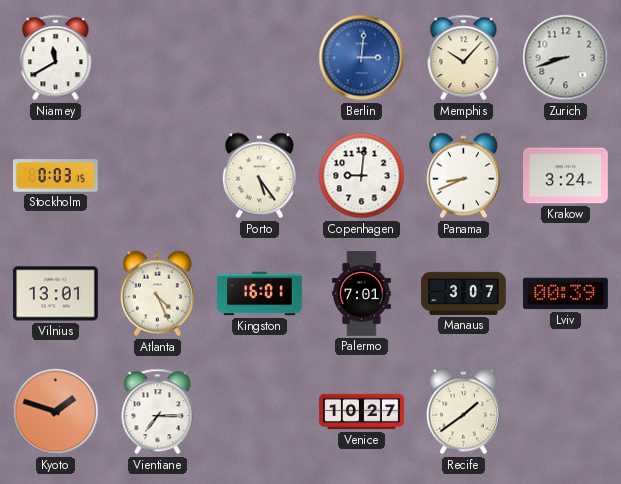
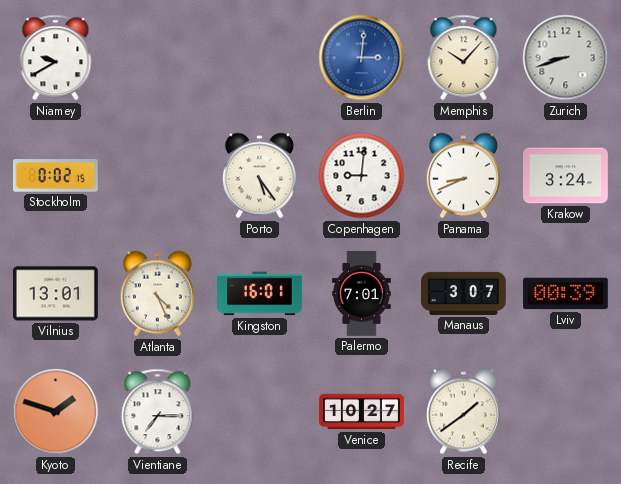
Niamey: 11:40 -> 9:40 (56, 58)
Stockholm: 0:03 -> 0:02 (55, 176)
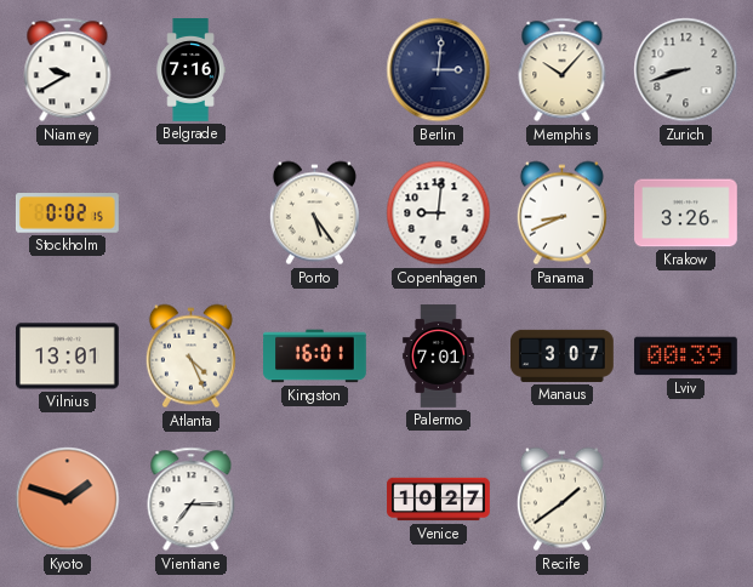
Belgrade: none -> 7:16 (190, 70)
Berlin dial: blue -> navy (439, 70)
Krakow: 3:24 -> 3:26 (686, 213)
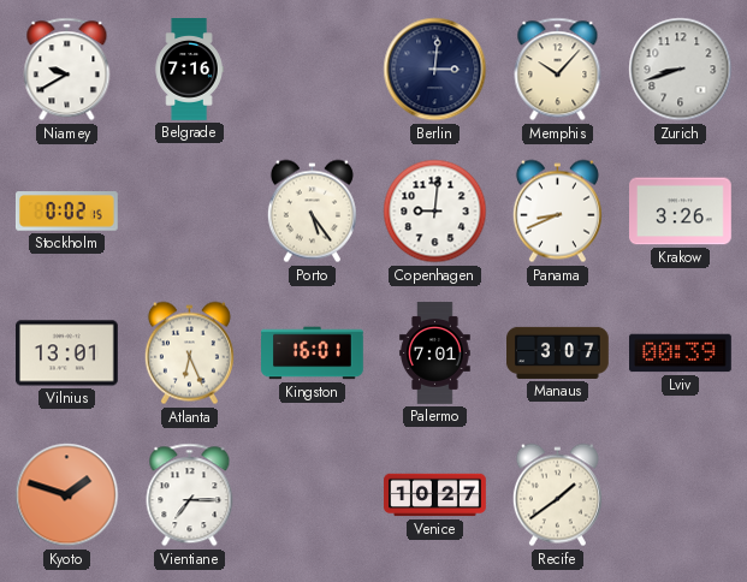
Atlanta: 4:26 -> 6:26 (189, 354)
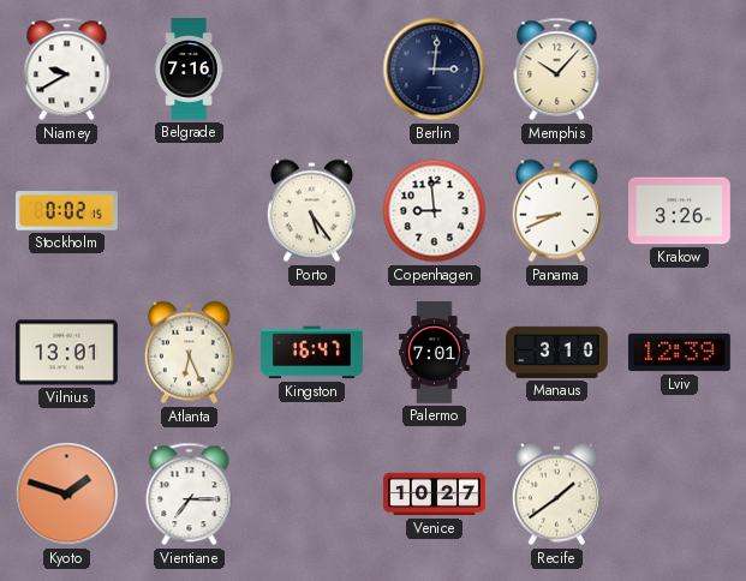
Zurich: 8:42 -> none (681, 70)
Copenhagen: 9:01 -> 8:59 (435, 211)
Kingston: 16:01 -> 16:47 (312, 353)
Manaus: 3:07 -> 3:10 (557, 352)
Lviv: 00:39 -> 12:39 (680, 353)
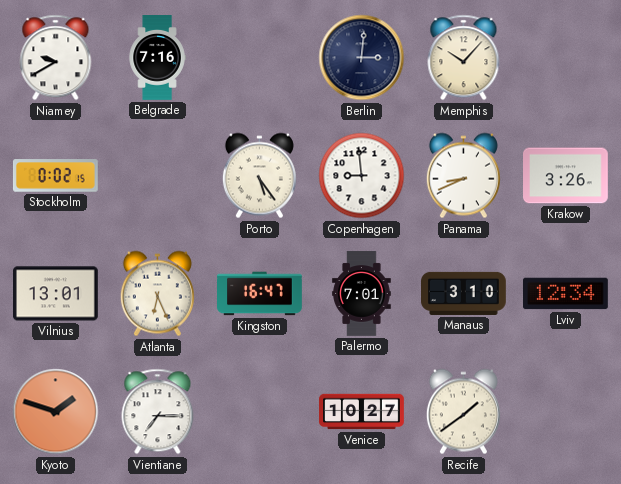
Lviv: 12:39 -> 12:34 (566, 294)
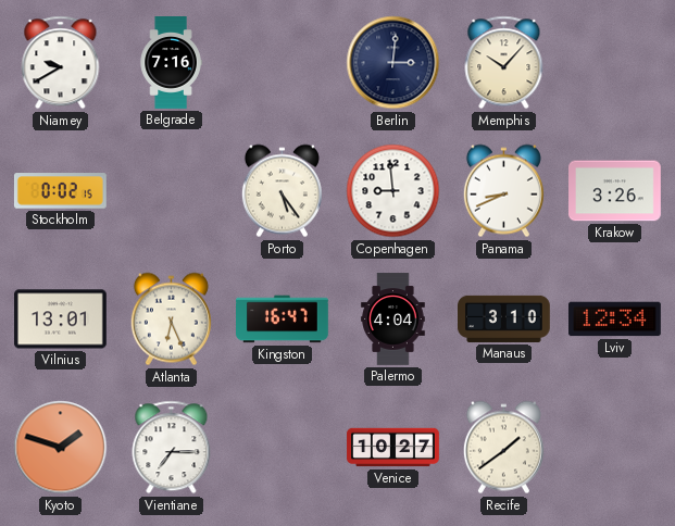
Palermo: 7:01 -> 4:04 (393, 320)
